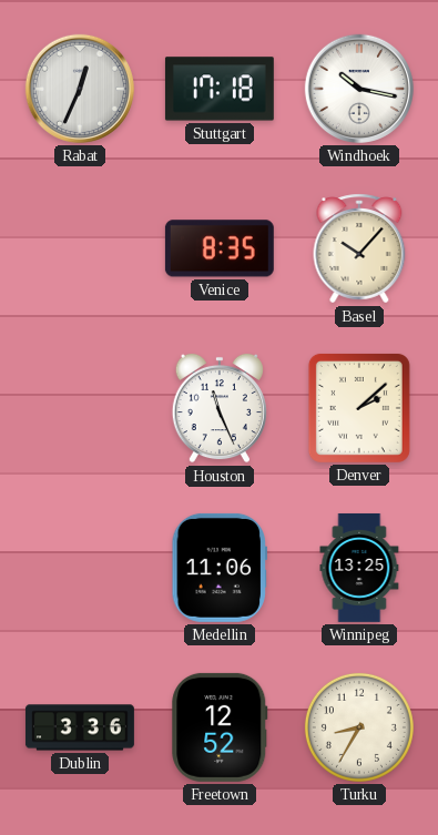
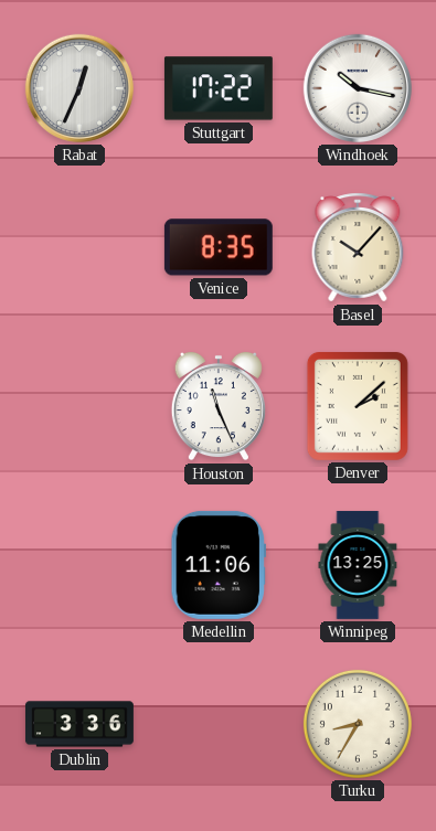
Stuttgart: 17:18 -> 17:22 (219, 88)
Freetown: 12:52 -> none (220, 727)
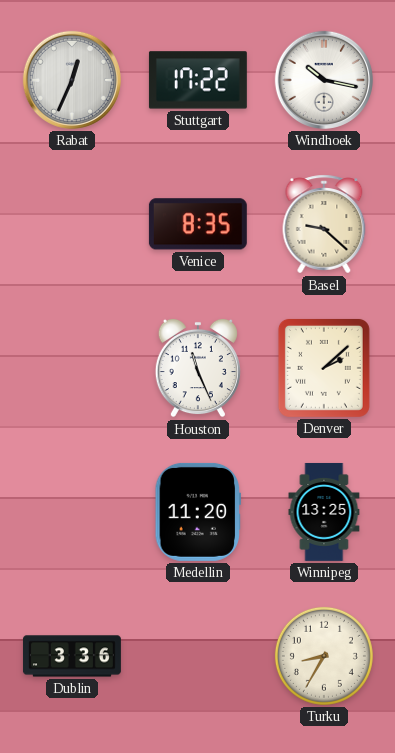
Basel: 10:07 -> 9:22 (324, 224)
Medellin: 11:06 -> 11:20 (197, 512)
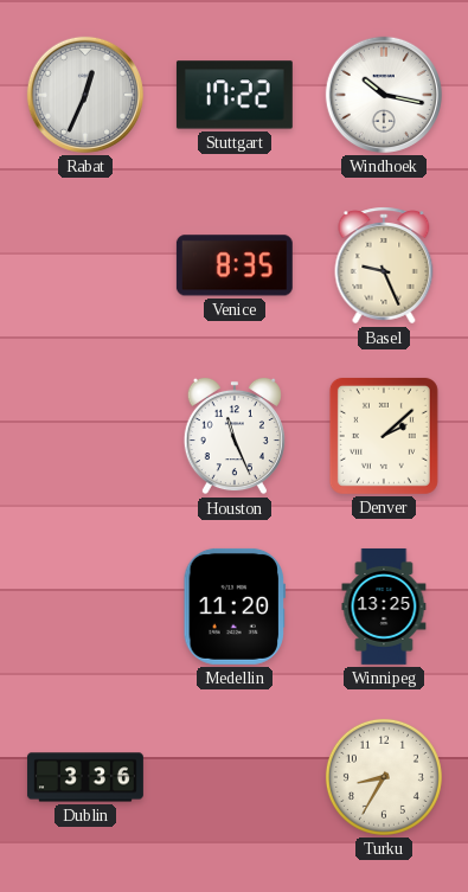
Basel: 9:22 -> 9:26 (384, 265)
